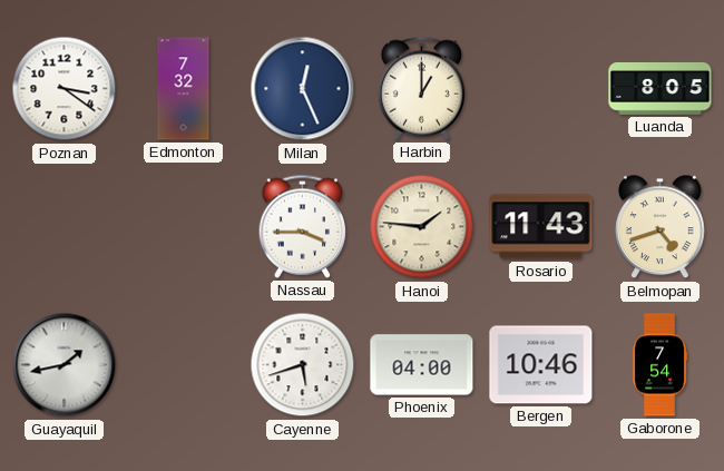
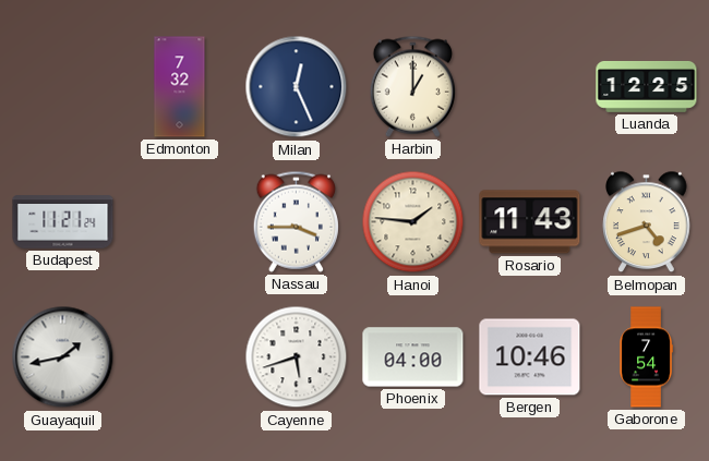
Poznan: 3:21 -> none (65, 89)
Luanda: 8:05 -> 12:25 (647, 86)
Budapest: none -> 11:21 (63, 222)
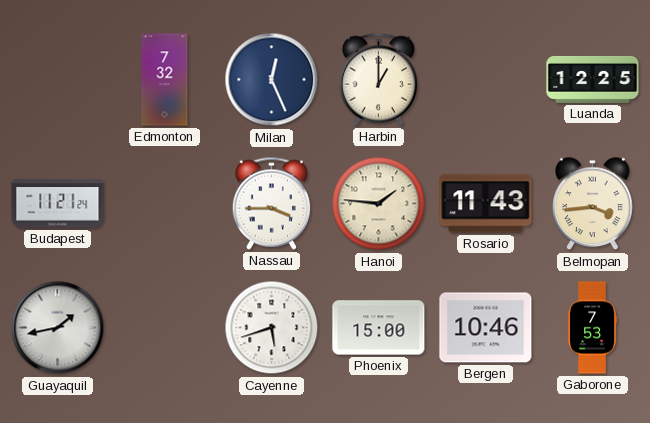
Belmopan: 4:42 -> 3:44 (593, 204)
Phoenix: 04:00 -> 15:00 (379, 328)
Gaborone: 7:54 -> 7:53 (592, 328)
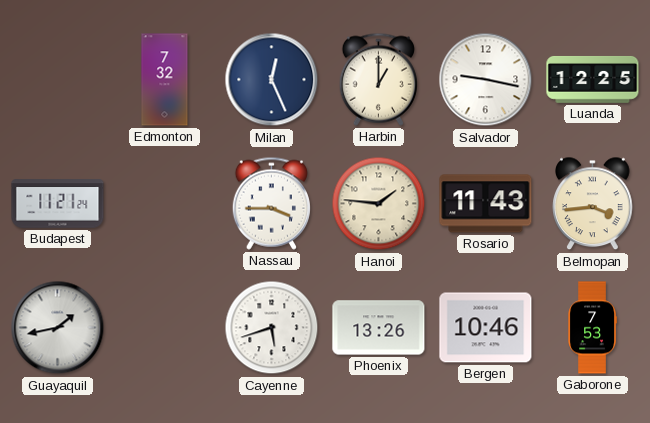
Salvador: none -> 9:17 (486, 80)
Phoenix: 15:00 -> 13:26 (379, 328)
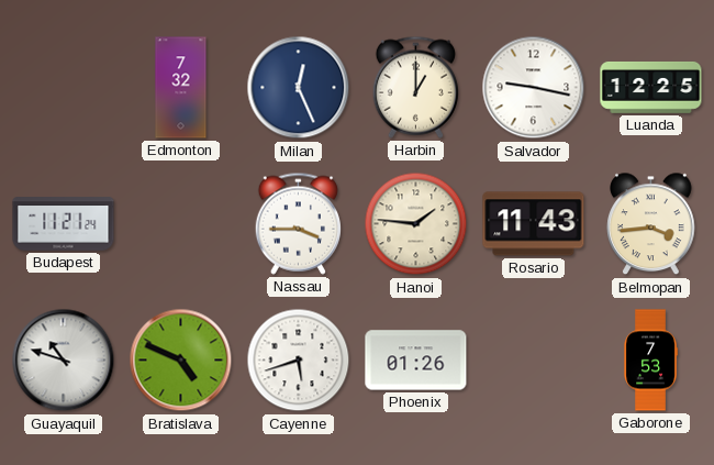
Guayaquil: 1:43 -> 10:48 (64, 361)
Bratislava: none -> 4:49 (181, 361)
Phoenix: 13:26 -> 01:26 (416, 361)
Bergen: 10:46 -> none (486, 328)
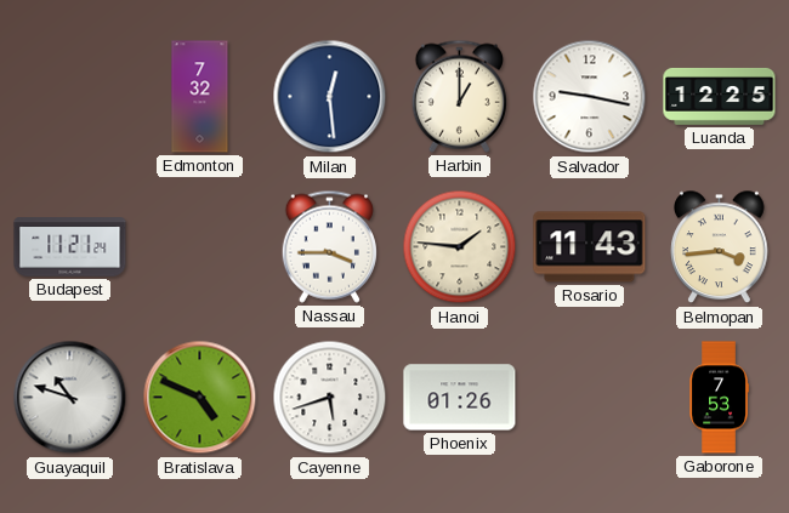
Milan: 12:26 -> 12:29 (330, 97)
